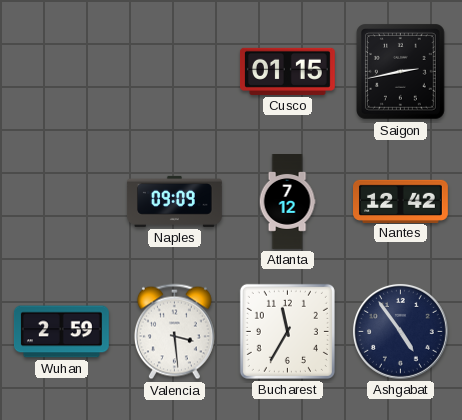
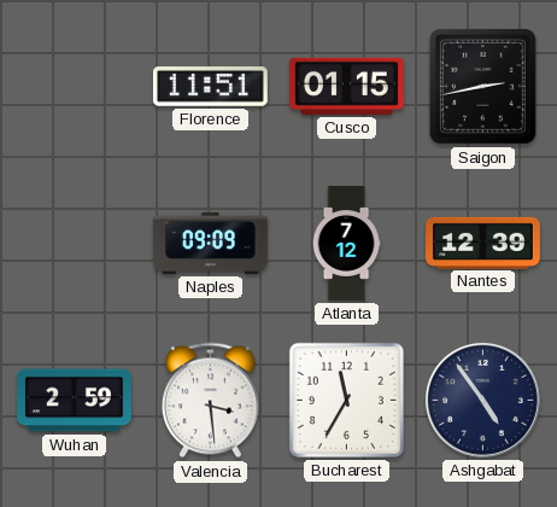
Florence: none -> 11:51 (210, 87)
Nantes: 12:42 -> 12:39 (483, 243)
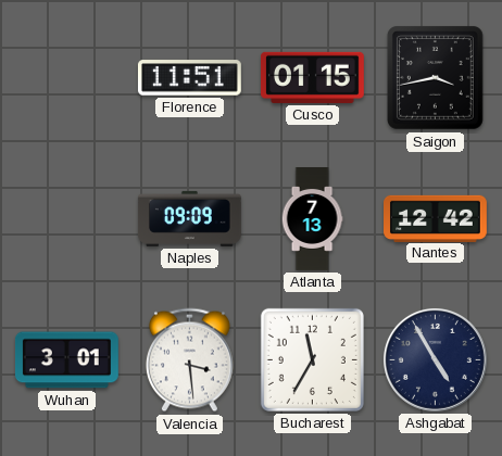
Saigon: 2:43 -> 3:43 (436, 78)
Atlanta: 7:12 -> 7:13 (312, 219)
Nantes: 12:39 -> 12:42 (436, 218)
Wuhan: 2:59 -> 3:01 (66, 360)
Ashgabat: 4:54 -> 4:55 (435, 359)
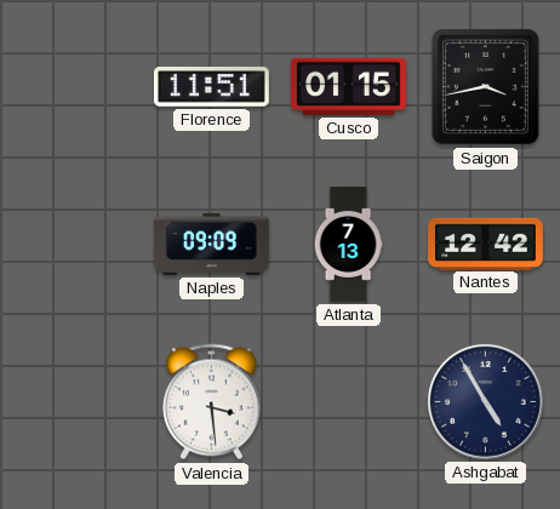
Wuhan: 3:01 -> none (66, 360)
Bucharest: 11:35 -> none (312, 359)
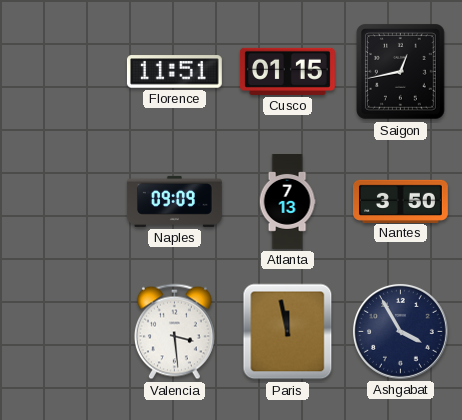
Saigon: 3:43 -> 12:43 (401, 72)
Nantes: 12:42 -> 3:50 (401, 201)
Paris: none -> 11:58 (288, 332)
Ashgabat: 4:55 -> 3:55 (400, 331)
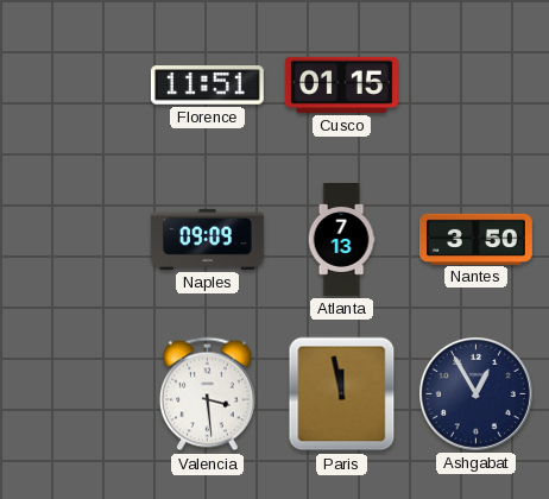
Saigon: 12:43 -> none (401, 72)
Ashgabat: 3:55 -> 12:55 (475, 393)
